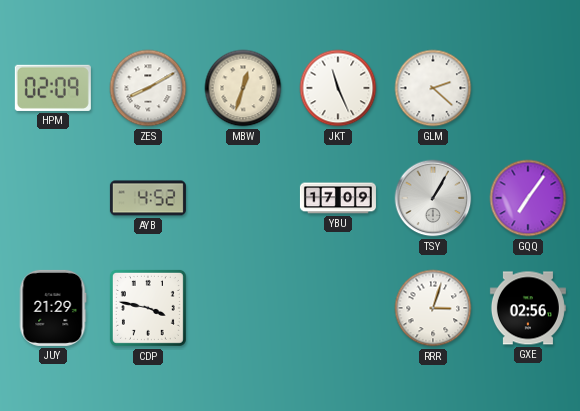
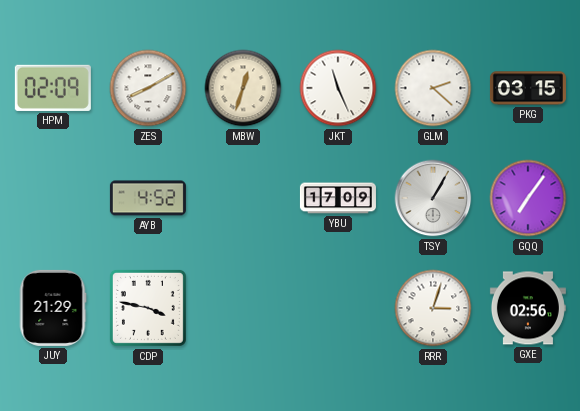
PKG: none -> 03:15 (528, 88)
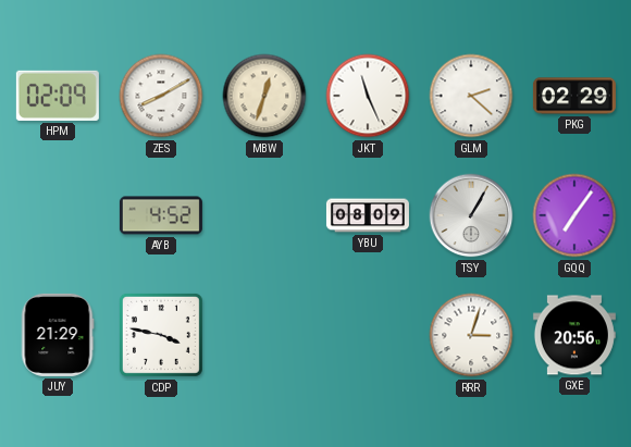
PKG: 03:15 -> 02:29 (574, 96)
YBU: 17:09 -> 08:09 (368, 215)
GXE: 02:56 -> 20:56 (574, 335)
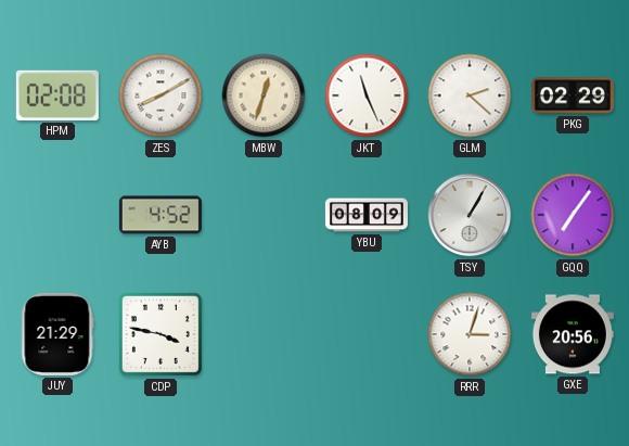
HPM: 02:09 -> 02:08 (57, 95)
